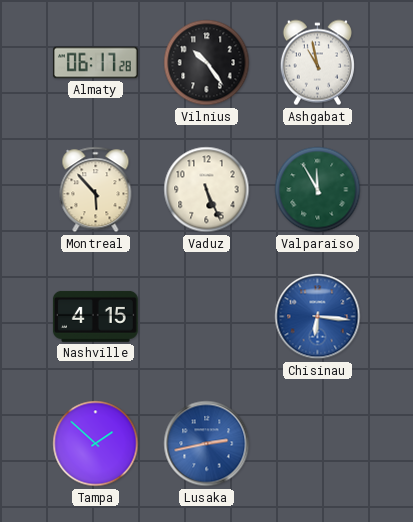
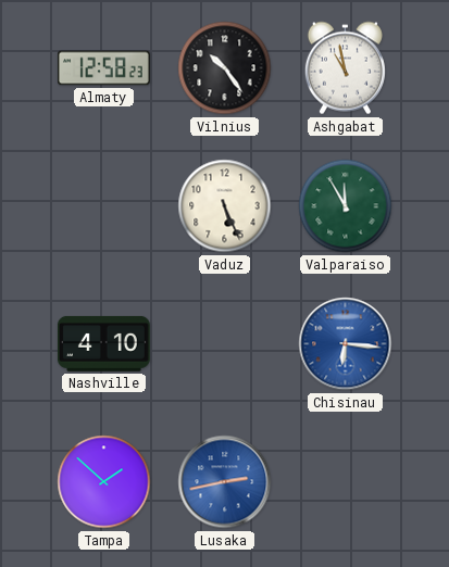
Almaty: 06:17 -> 12:58 (103, 68)
Montreal: 5:53 -> none (96, 190)
Nashville: 4:15 -> 4:10 (103, 343)
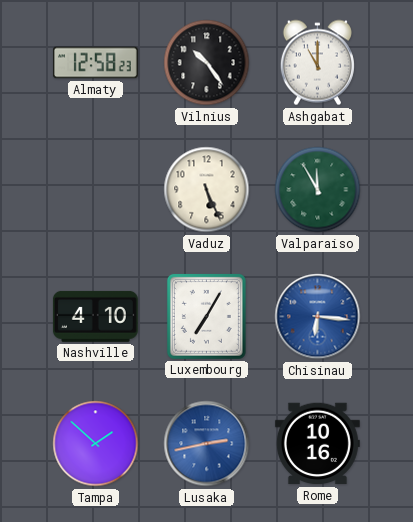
Ashgabat: 10:58 -> 11:00 (317, 63)
Luxembourg: none -> 7:05 (206, 316)
Rome: none -> 10:16 (317, 444)
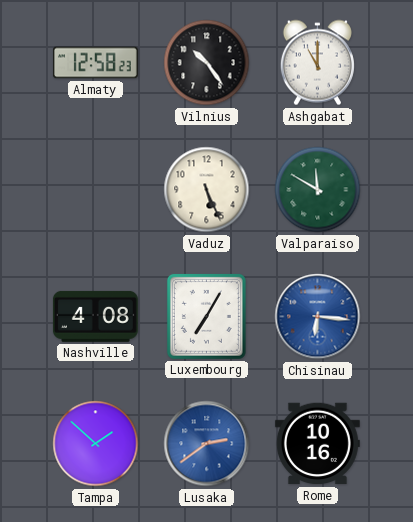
Valparaiso: 11:55 -> 11:50 (318, 190)
Nashville: 4:10 -> 4:08 (95, 316)
Lusaka: 2:43 -> 2:39 (207, 444)
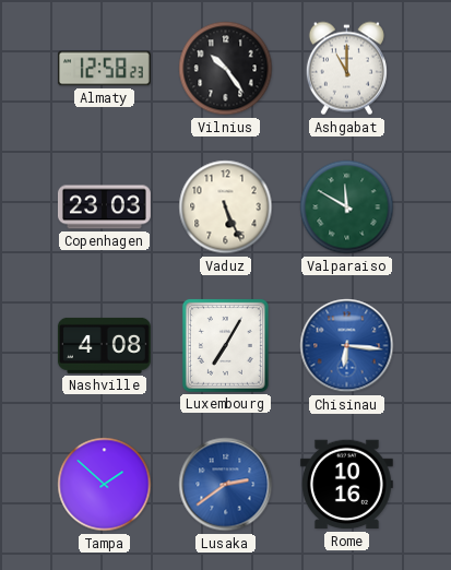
Copenhagen: none -> 23:03 (105, 207)
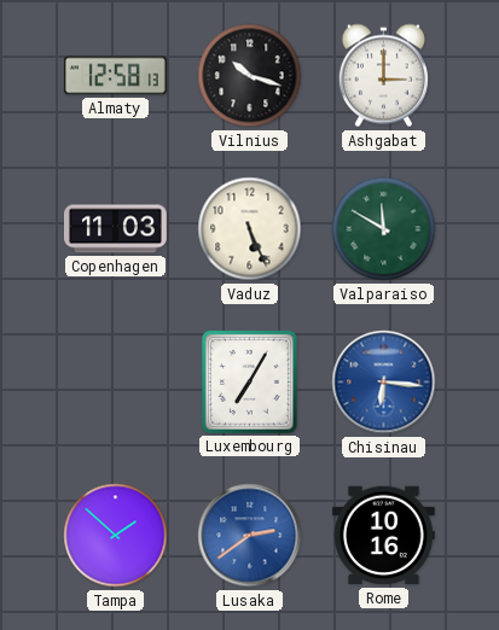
Almaty: 12:58:23 -> 12:58:13 (115, 76)
Vilnius: 10:24 -> 10:18 (250, 76)
Ashgabat: 11:00 -> 3:00 (383, 76)
Copenhagen: 23:03 -> 11:03 (116, 229)
Nashville: 4:08 -> none (104, 345)
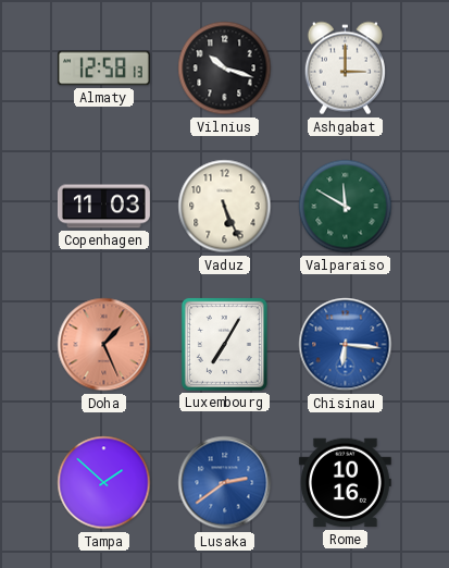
Doha: none -> 1:26 (104, 345)
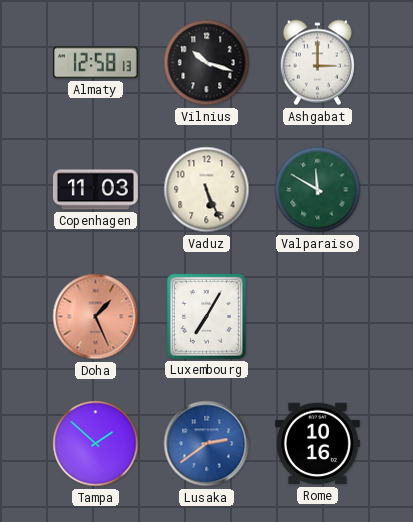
Chisinau: 6:16 -> none (346, 345)
